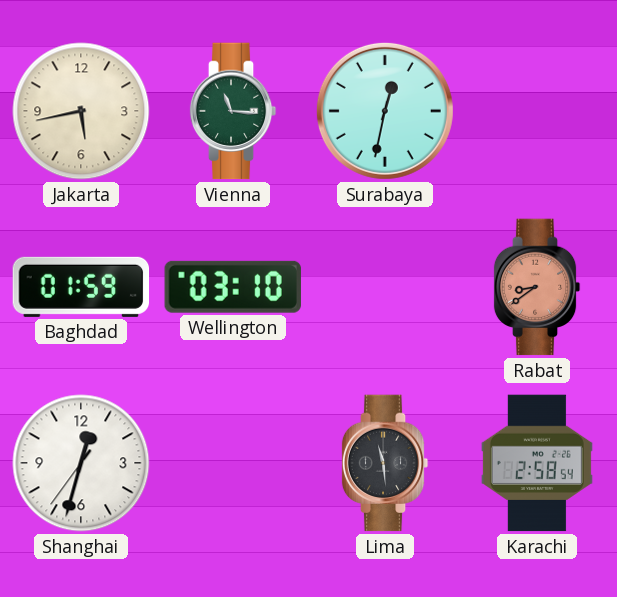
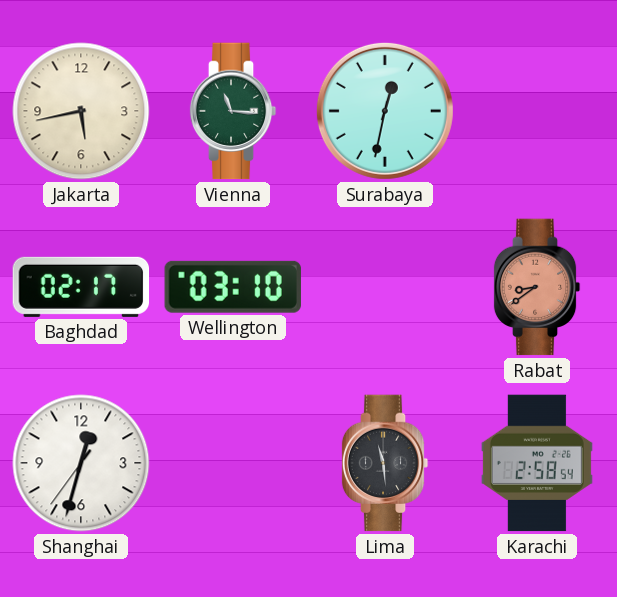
Baghdad: 01:59 -> 02:17 (81, 287)
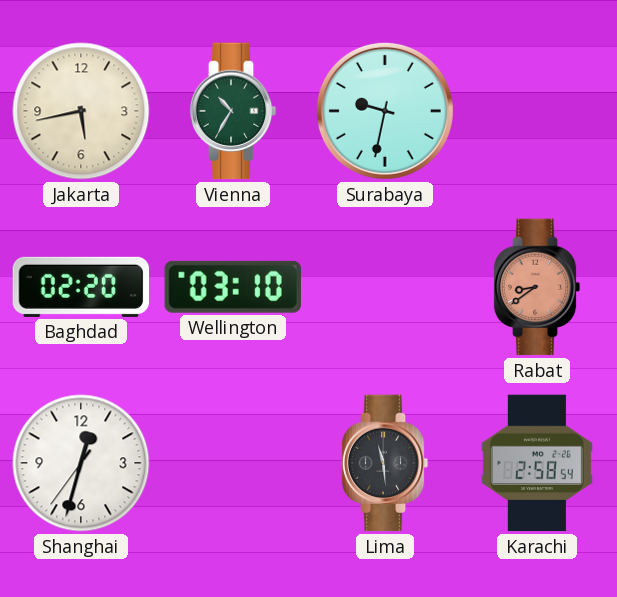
Vienna: 11:16 -> 10:35 (233, 111)
Surabaya: 12:32 -> 9:32 (385, 111)
Baghdad: 02:17 -> 02:20 (81, 287)
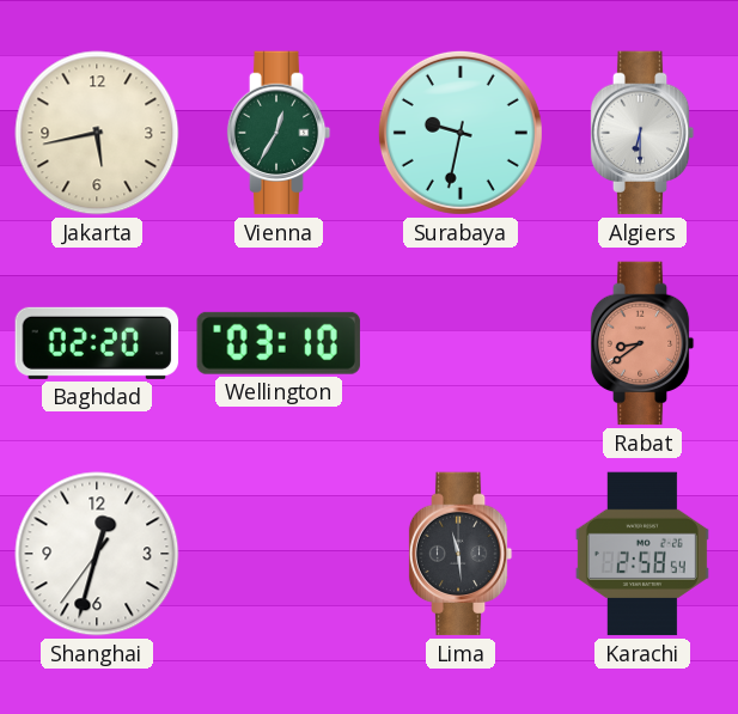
Vienna: 10:35 -> 12:35 (279, 133)
Algiers: none -> 6:30 (642, 133)
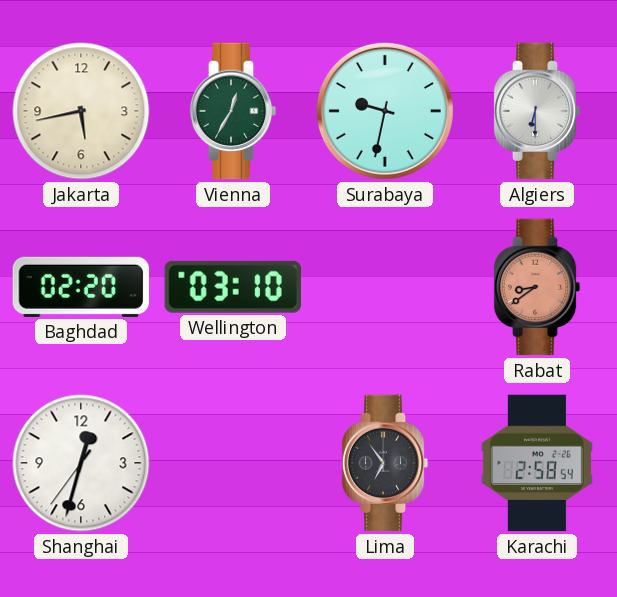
Lima: 11:29 -> 6:54 (385, 463)
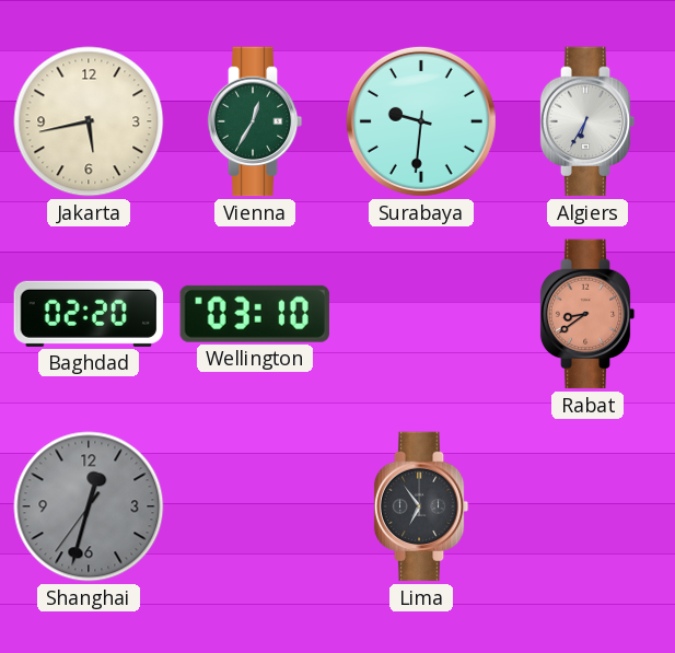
Surabaya: 9:32 -> 9:31 (421, 121)
Algiers: 6:30 -> 6:35 (587, 121)
Shanghai dial: white -> grey (89, 506)
Karachi: 2:58 -> none (537, 463)
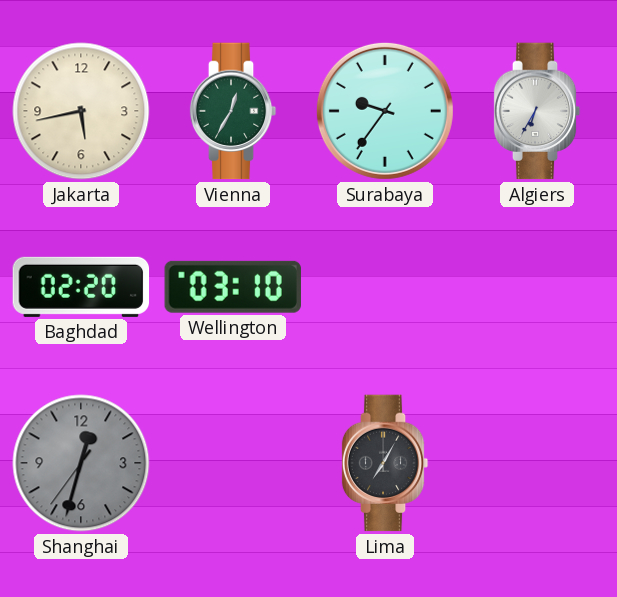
Surabaya: 9:31 -> 9:36 (385, 111)
Rabat: 8:39 -> none (587, 314)
Lima: 6:54 -> 7:05 (385, 463)
